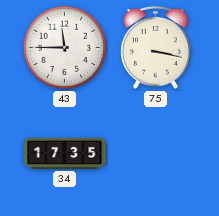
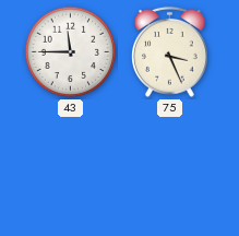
75: 3:17 -> 3:26 (170, 51)
34: 17:35 -> none (65, 153)
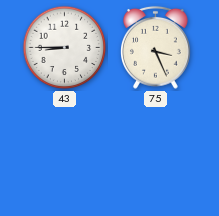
43: 11:45 -> 8:45 (65, 48)
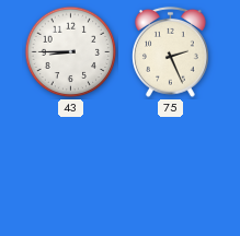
75: 3:26 -> 2:26 (171, 51)
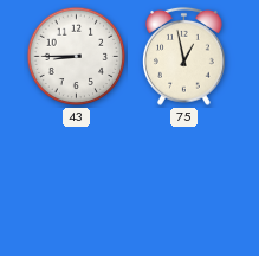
75: 2:26 -> 12:58 (184, 56)
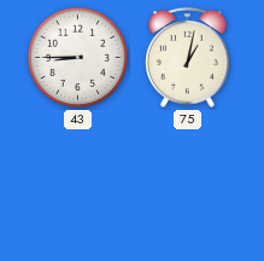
75: 12:58 -> 1:02 (188, 57)
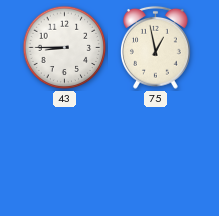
75: 1:02 -> 12:58 (156, 47)
